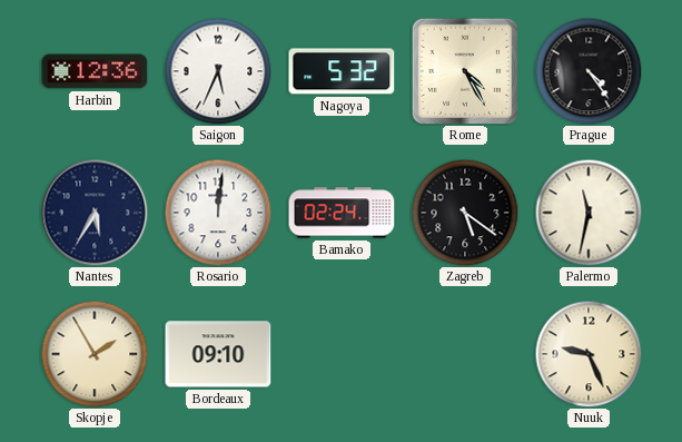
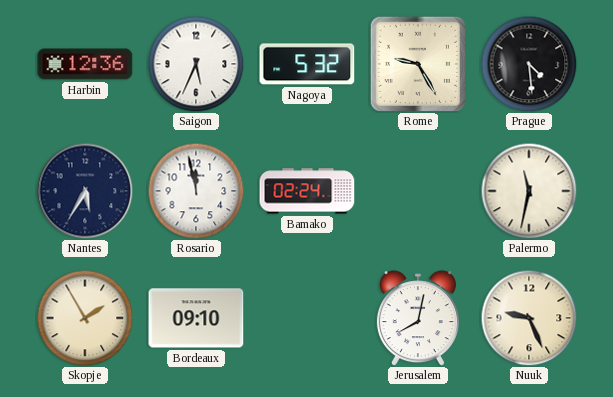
Rome: 4:25 -> 9:25 (418, 64)
Prague: 4:24 -> 4:29 (529, 64)
Rosario: 12:01 -> 11:58 (196, 191)
Zagreb: 5:21 -> none (465, 213)
Jerusalem: none -> 8:02 (418, 318)
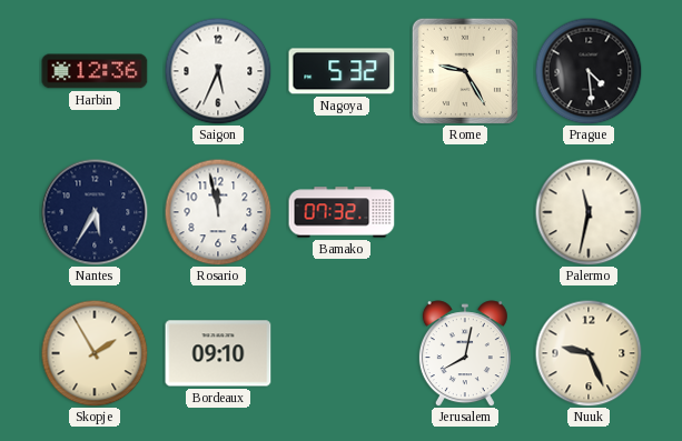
Bamako: 02:24 -> 07:32 (342, 212)
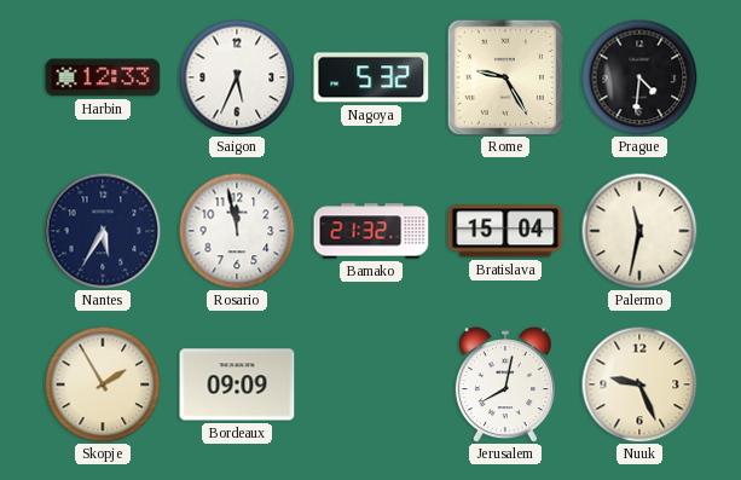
Harbin: 12:36 -> 12:33 (103, 77)
Prague: 4:29 -> 4:31 (639, 77)
Bamako: 07:32 -> 21:32 (371, 231)
Bratislava: none -> 15:04 (505, 231)
Bordeaux: 09:10 -> 09:09 (237, 384)
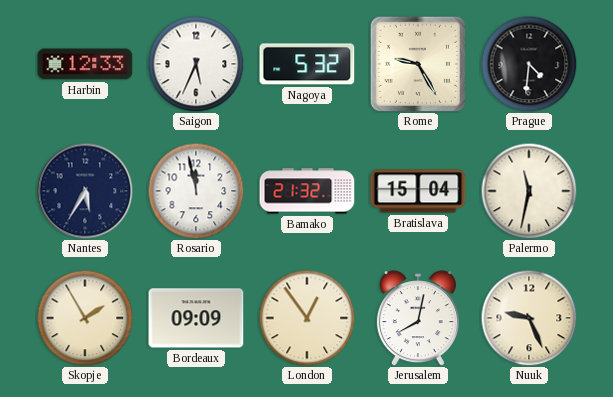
London: none -> 12:54 (307, 318)
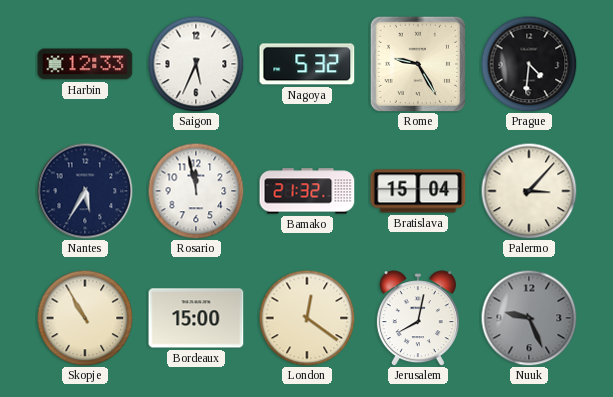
Palermo: 11:32 -> 3:07 (529, 191)
Skopje: 1:55 -> 10:55 (85, 318)
Bordeaux: 09:09 -> 15:00 (196, 318)
London: 12:54 -> 12:21 (307, 318)
Nuuk dial: cream -> grey (529, 318)
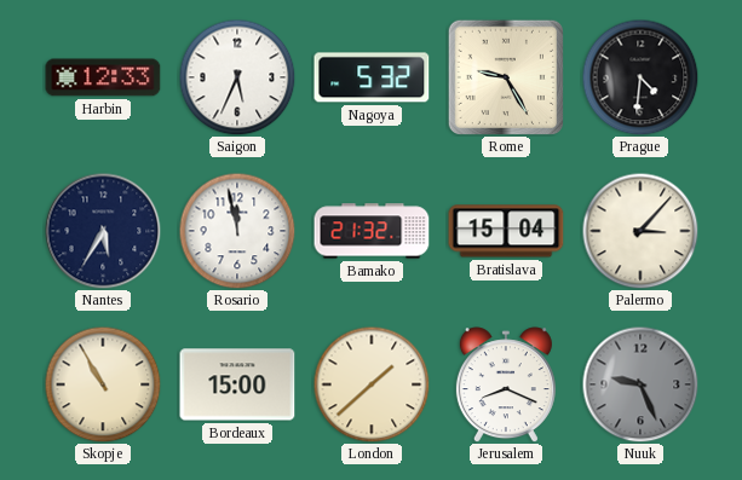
London: 12:21 -> 1:38 (372, 384)
Jerusalem: 8:02 -> 8:19 (506, 384)
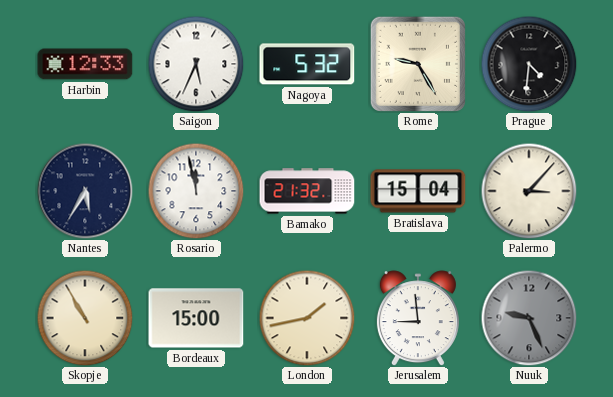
London: 1:38 -> 1:43 (307, 318)
Jerusalem: 8:19 -> 8:59 (418, 318)
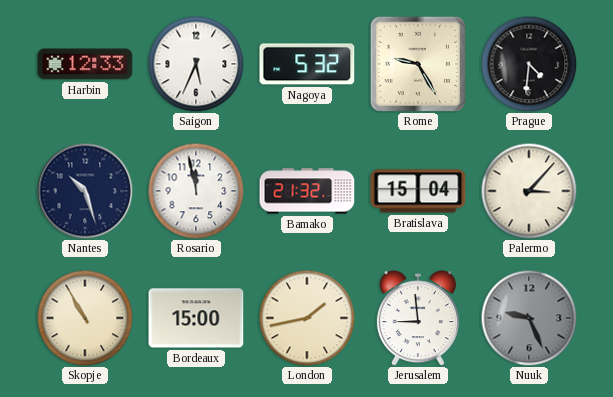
Nantes: 5:35 -> 10:27 (85, 191)
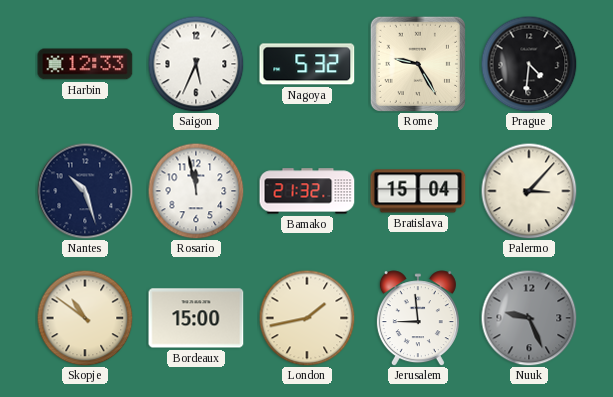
Skopje: 10:55 -> 10:51 (85, 318)
